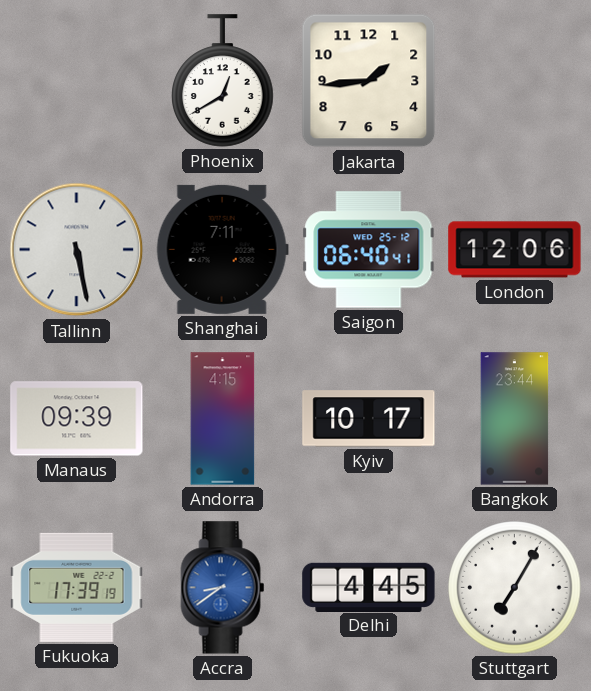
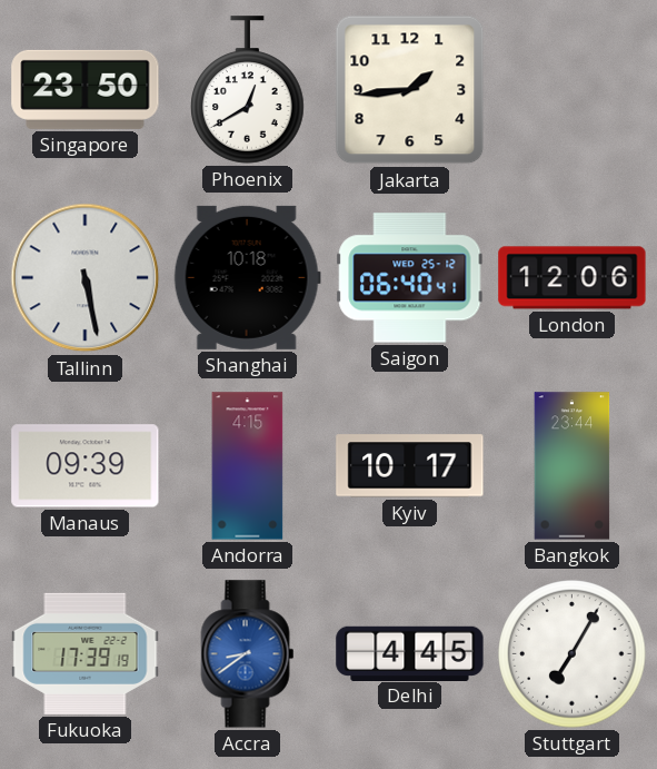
Singapore: none -> 23:50 (86, 89)
Shanghai: 7:11 -> 10:18 (247, 277)
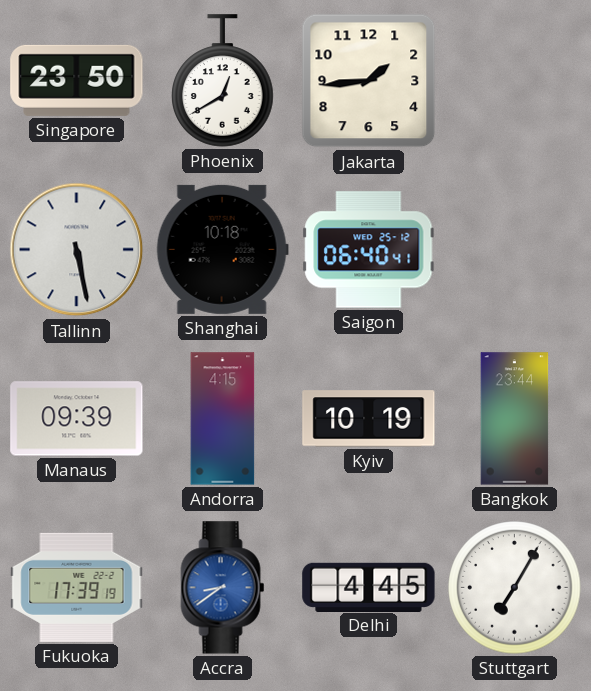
London: 12:06 -> none (573, 278)
Kyiv: 10:17 -> 10:19 (369, 419)
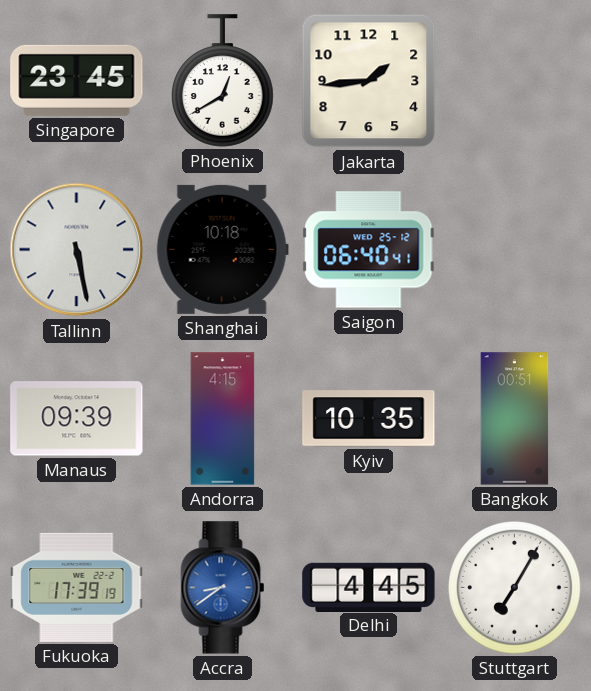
Singapore: 23:50 -> 23:45 (77, 80)
Kyiv: 10:19 -> 10:35 (369, 419)
Bangkok: 23:44 -> 00:51 (515, 419)
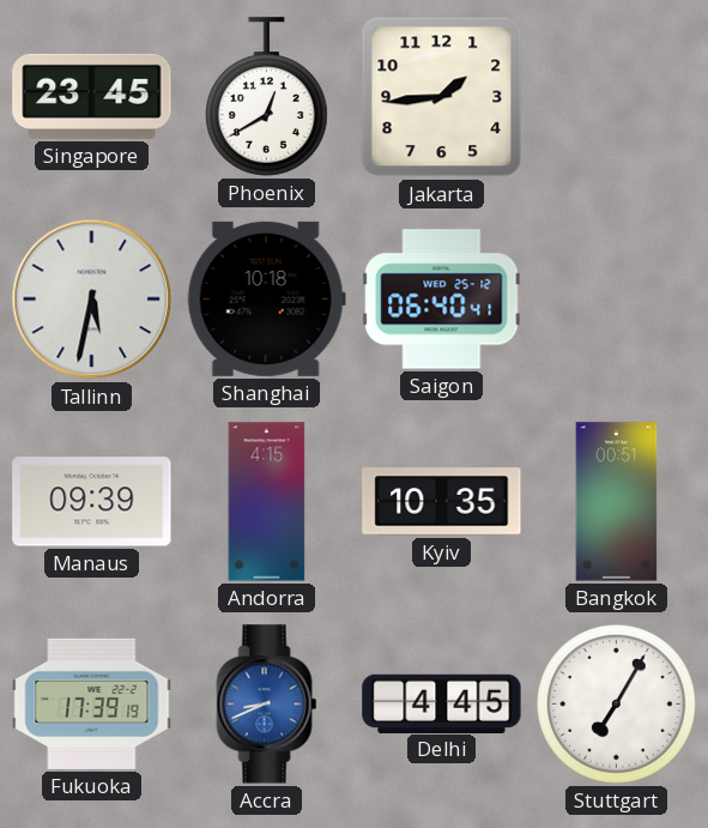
Tallinn: 5:28 -> 5:32 (92, 300)
Accra: 8:39 -> 8:41 (267, 705)
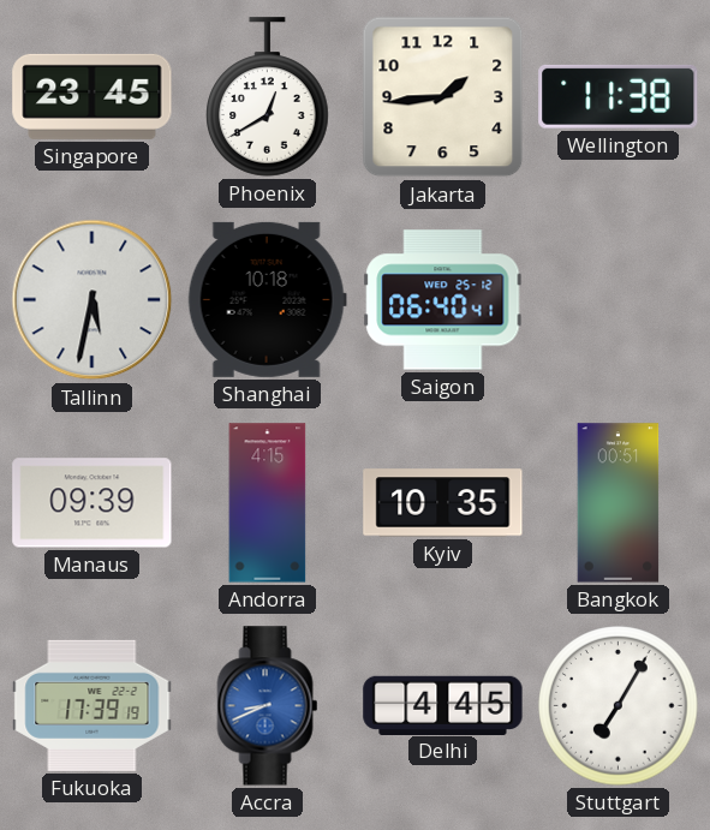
Wellington: none -> 11:38 (619, 96)
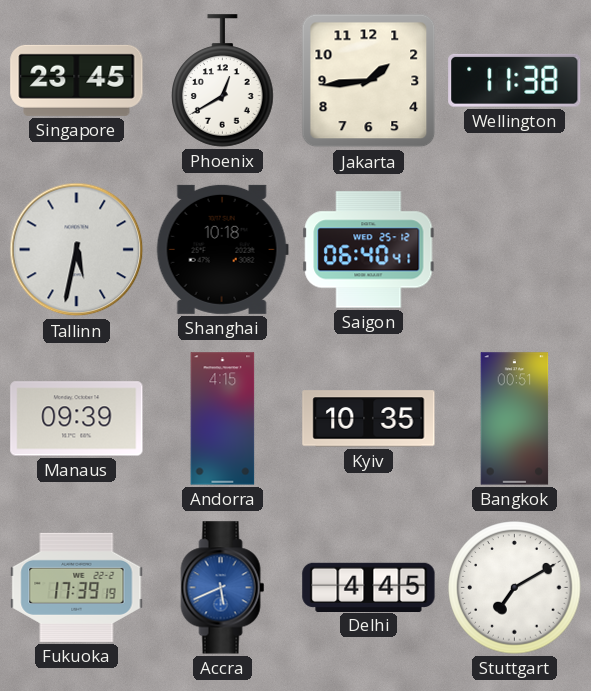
Accra: 8:41 -> 5:41 (223, 588)
Stuttgart: 7:05 -> 7:10 (515, 588)
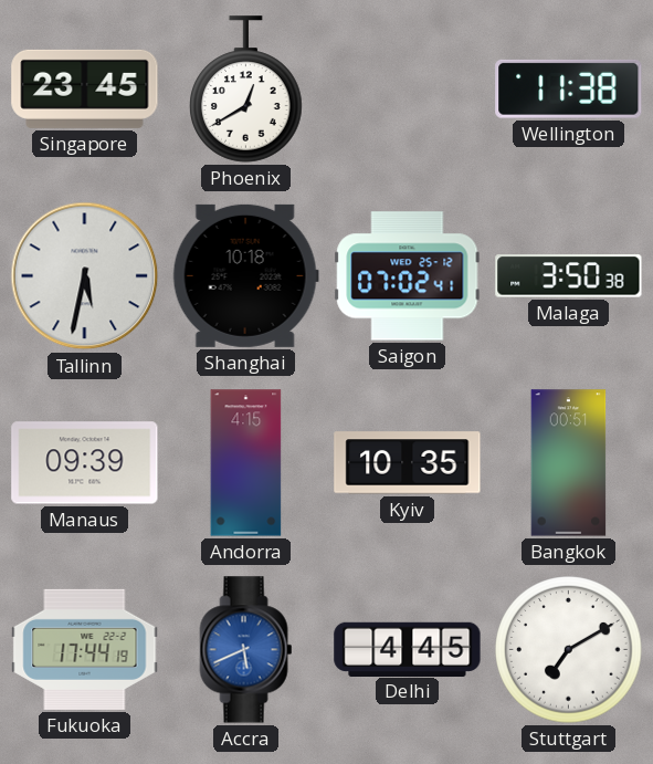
Jakarta: 1:44 -> none (369, 81)
Saigon: 06:40 -> 07:02 (408, 276)
Malaga: none -> 3:50 (569, 276)
Fukuoka: 17:39 -> 17:44 (85, 649)
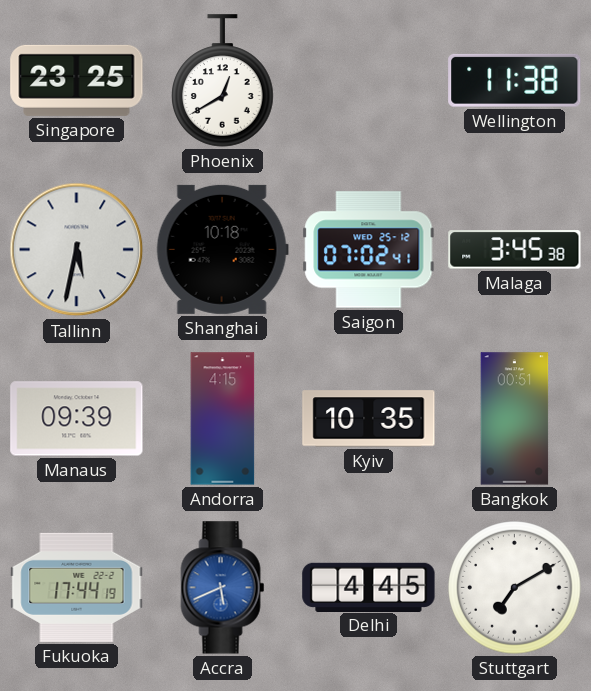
Singapore: 23:45 -> 23:25 (77, 80)
Malaga: 3:50 -> 3:45 (515, 250)
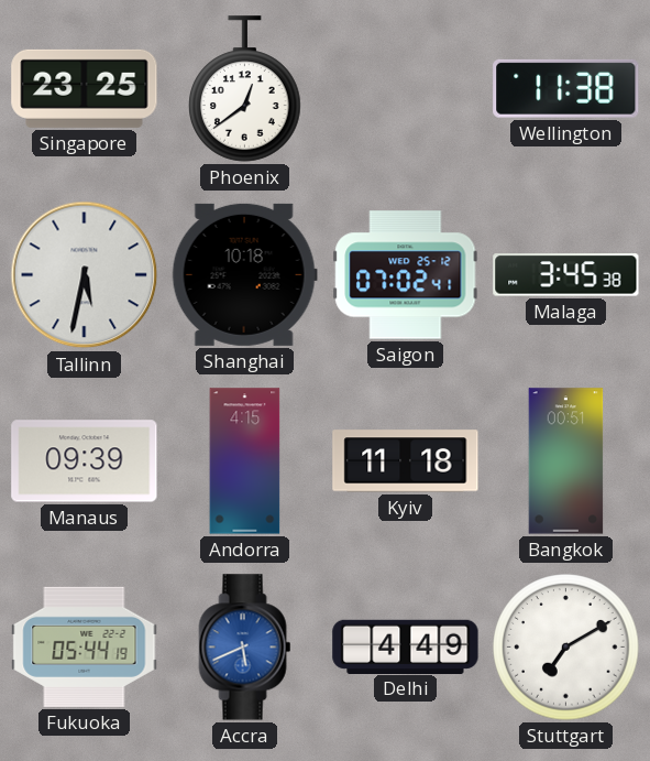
Phoenix: 12:40 -> 12:39 (245, 89)
Kyiv: 10:35 -> 11:18 (406, 461)
Fukuoka: 17:44 -> 05:44 (85, 646)
Delhi: 4:45 -> 4:49 (406, 646)
